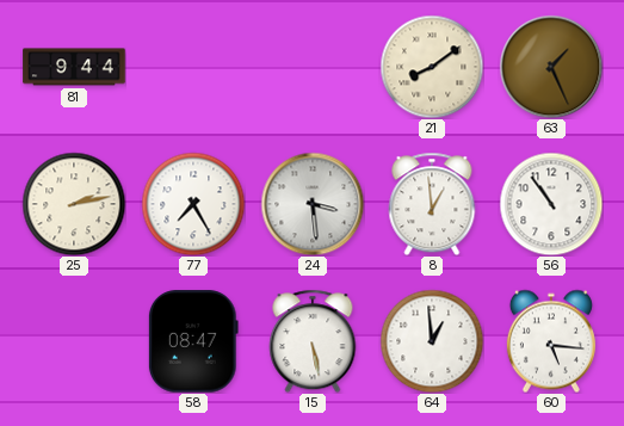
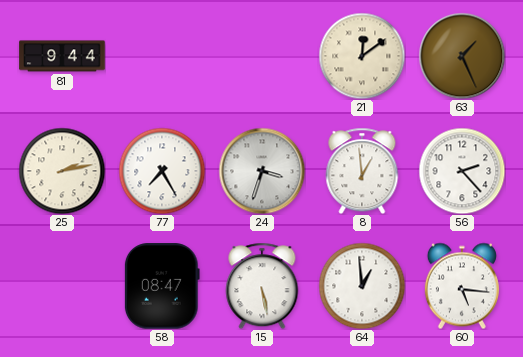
21: 8:09 -> 12:09 (362, 56)
24: 3:29 -> 3:33 (262, 171)
56: 10:54 -> 2:23 (462, 171)
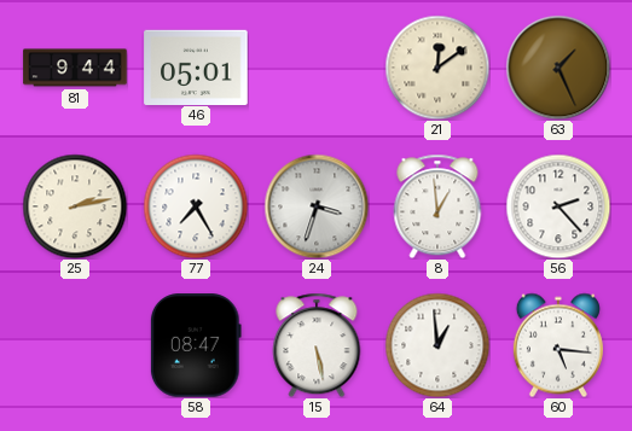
46: none -> 05:01 (196, 66)
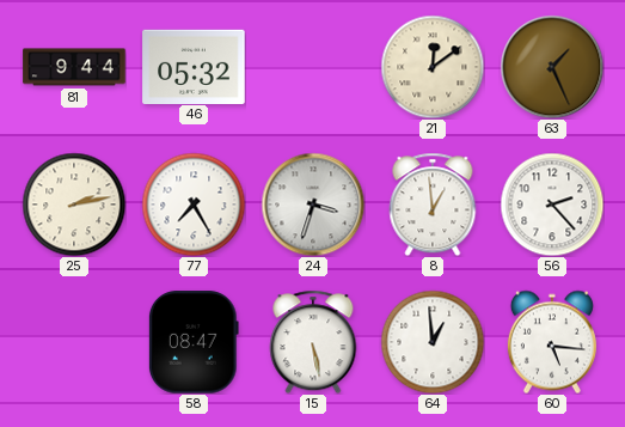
46: 05:01 -> 05:32 (194, 66)
